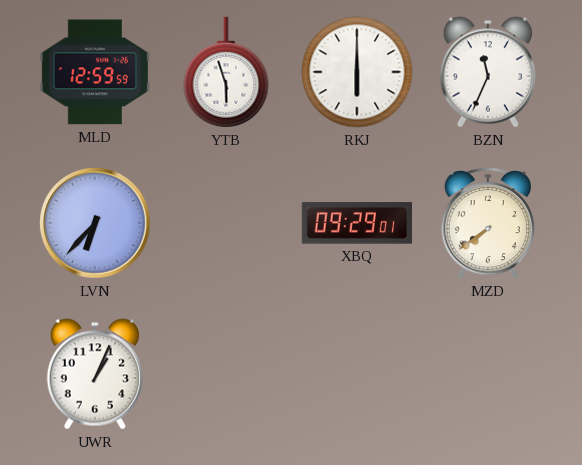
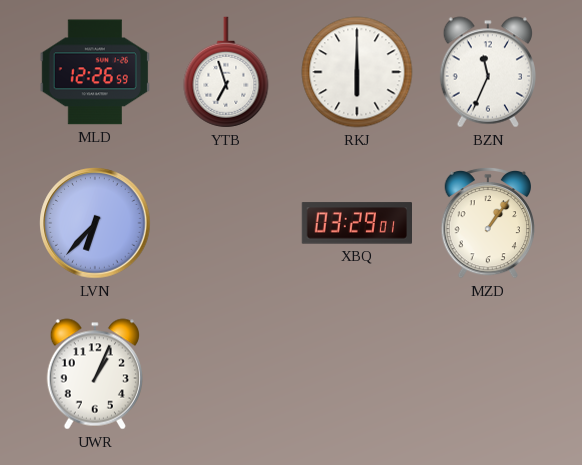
MLD: 12:59 -> 12:26 (94, 72)
YTB: 5:57 -> 6:57 (226, 72)
XBQ: 09:29 -> 03:29 (356, 223)
MZD: 7:39 -> 1:06 (487, 223)
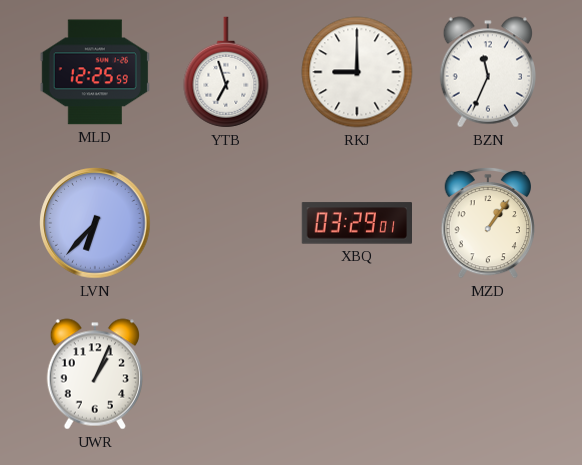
MLD: 12:26 -> 12:25 (94, 72)
RKJ: 6:00 -> 9:00 (357, 72)
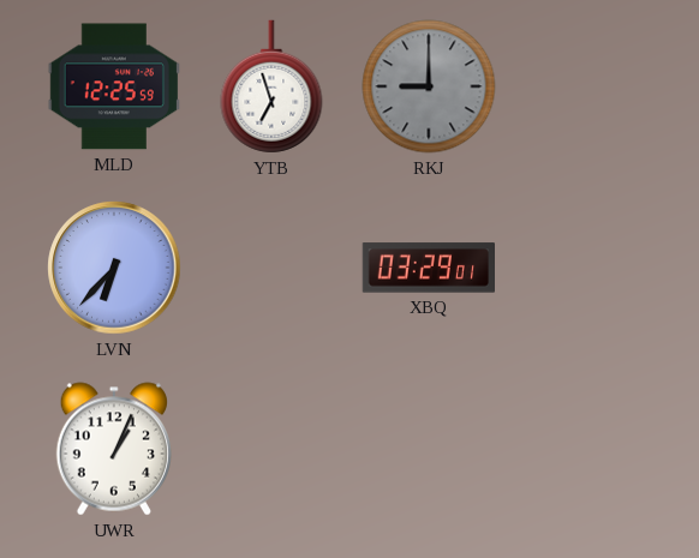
RKJ dial: white -> grey (429, 86)
BZN: 11:34 -> none (487, 72)
MZD: 1:06 -> none (487, 223)
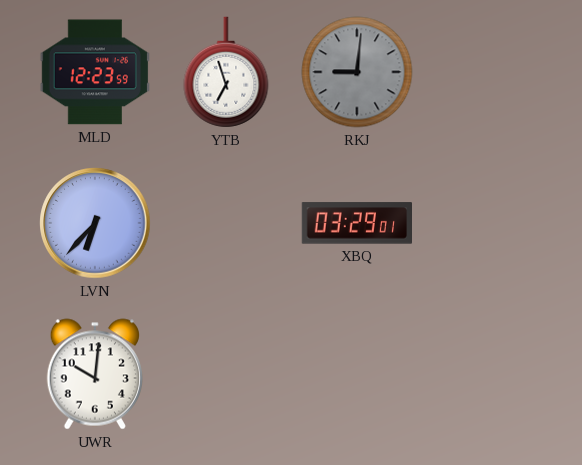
MLD: 12:25 -> 12:23 (94, 72)
RKJ: 9:00 -> 9:01 (357, 72)
UWR: 1:04 -> 10:01 (94, 374)
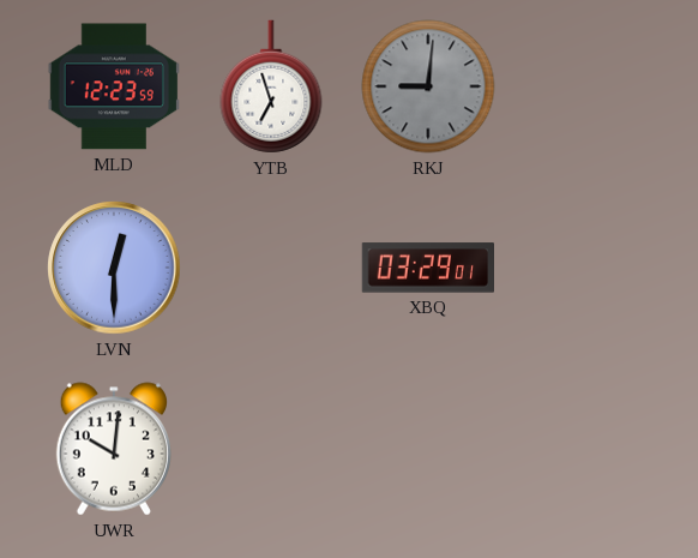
LVN: 6:37 -> 12:30 (114, 268)
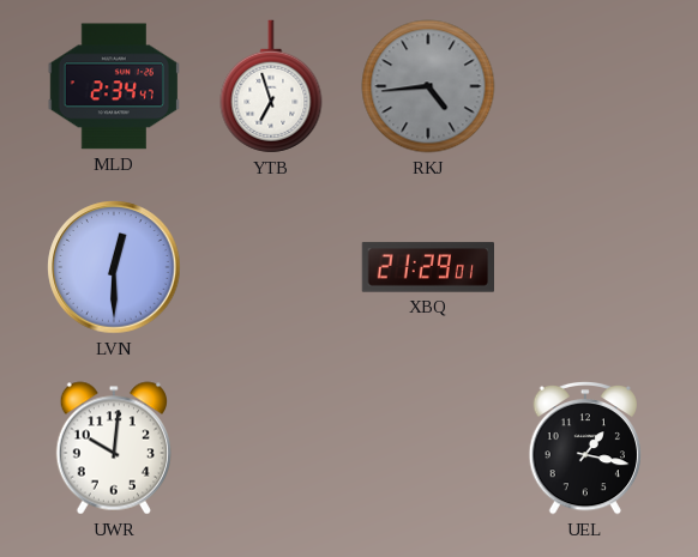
MLD: 12:23 -> 2:34 (113, 86)
RKJ: 9:01 -> 4:44 (428, 86)
XBQ: 03:29 -> 21:29 (427, 267)
UEL: none -> 1:17 (584, 448)
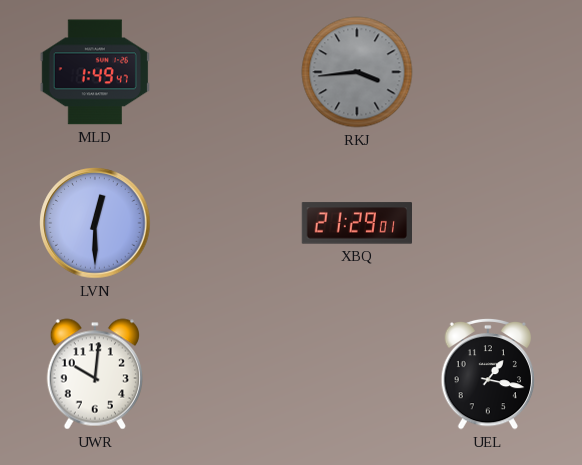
MLD: 2:34 -> 1:49 (94, 72)
YTB: 6:57 -> none (271, 86)
RKJ: 4:44 -> 3:44 (357, 72)
